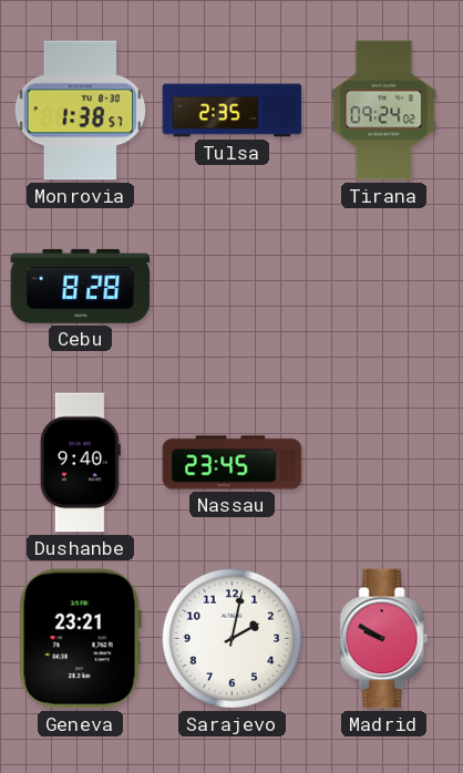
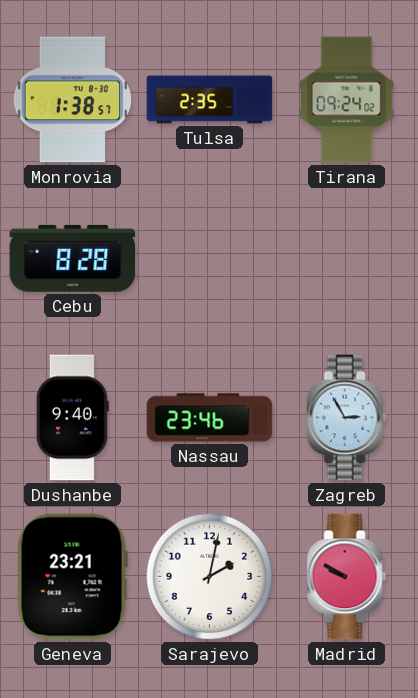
Nassau: 23:45 -> 23:46 (210, 418)
Zagreb: none -> 2:55 (347, 418)
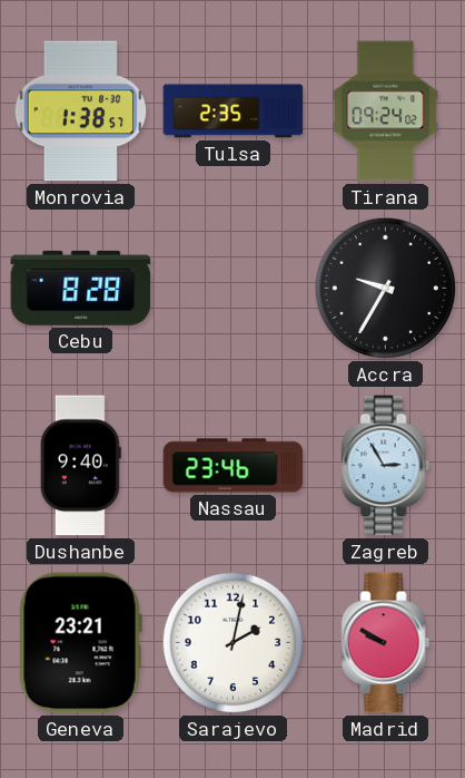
Accra: none -> 9:35 (386, 289)
